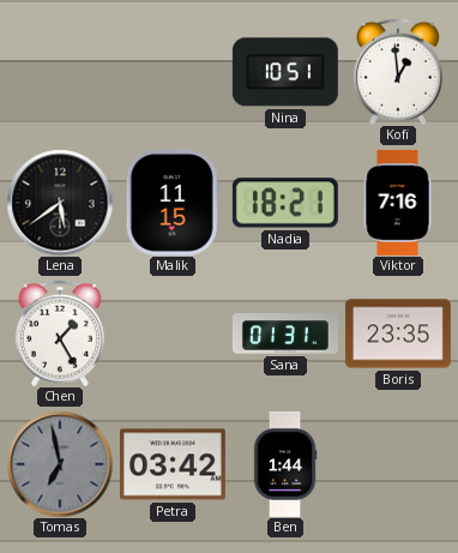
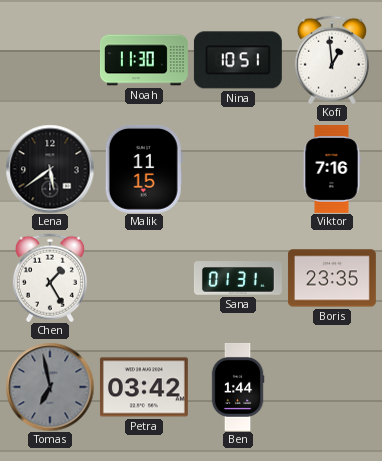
Noah: none -> 11:30 (144, 60)
Nadia: 18:21 -> none (285, 203)
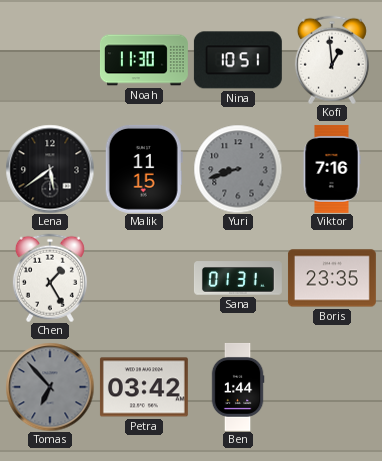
Yuri: none -> 8:42 (238, 169)
Tomas: 6:58 -> 6:53 (50, 387)
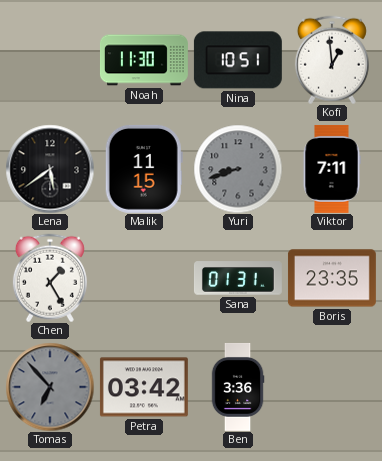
Viktor: 7:16 -> 7:11 (332, 169)
Ben: 1:44 -> 3:36 (238, 387)
